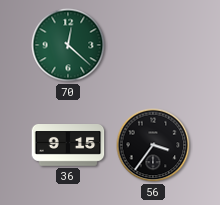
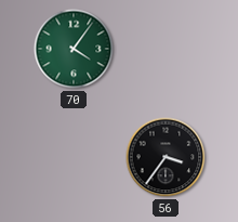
70: 12:22 -> 4:06 (74, 49)
36: 9:15 -> none (68, 145)
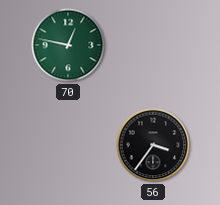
70: 4:06 -> 12:47 (68, 45)
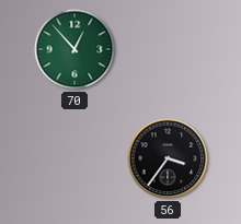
70: 12:47 -> 12:53 (74, 49)
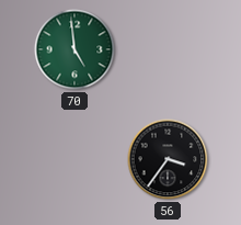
70: 12:53 -> 4:59 (74, 49)
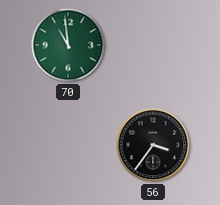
70: 4:59 -> 10:59 (68, 45)
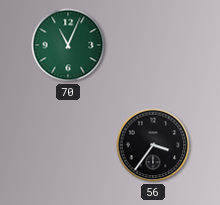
70: 10:59 -> 11:04 (68, 45)
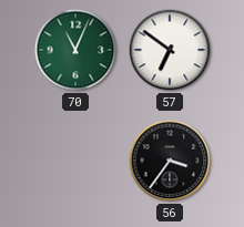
57: none -> 6:51 (170, 50)
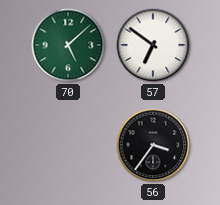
70: 11:04 -> 5:08 (68, 45)
